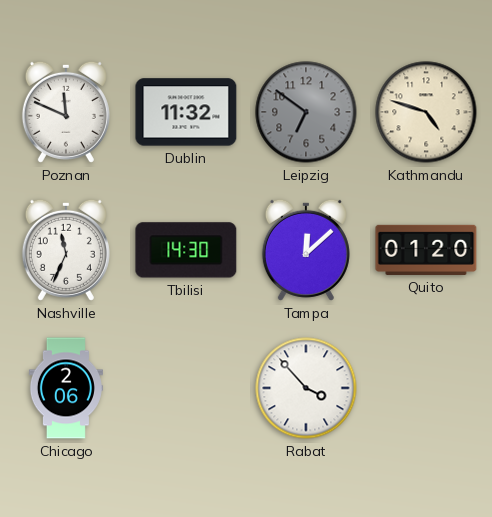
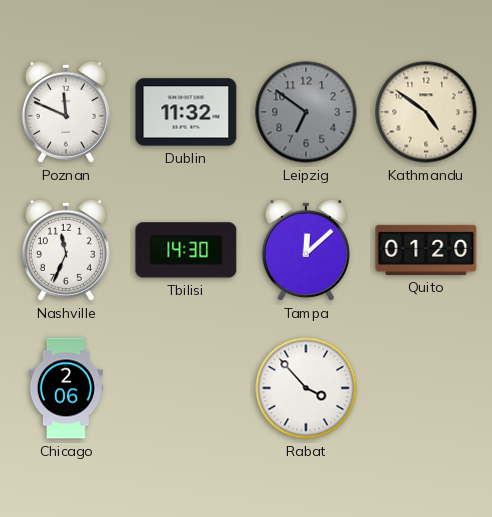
Kathmandu: 4:48 -> 4:51 (426, 112)
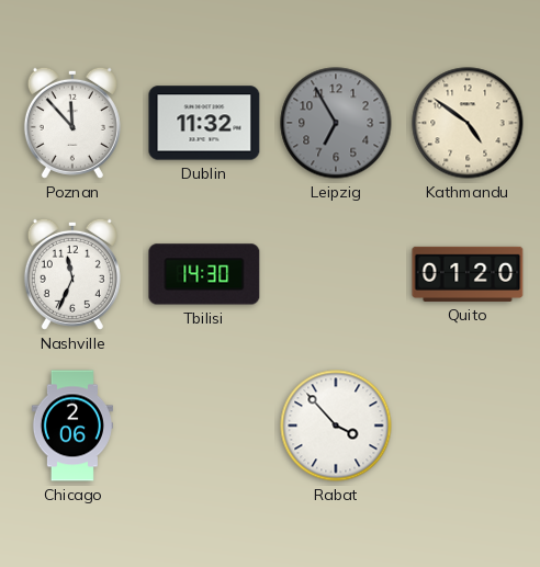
Poznan: 11:49 -> 11:53 (72, 123)
Leipzig: 6:51 -> 6:55 (336, 123)
Tampa: 12:08 -> none (306, 250)
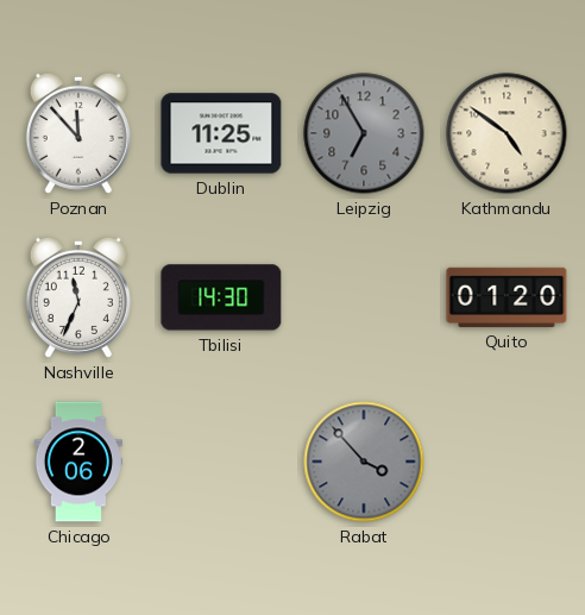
Dublin: 11:32 -> 11:25 (221, 133)
Rabat dial: white -> grey (364, 462)
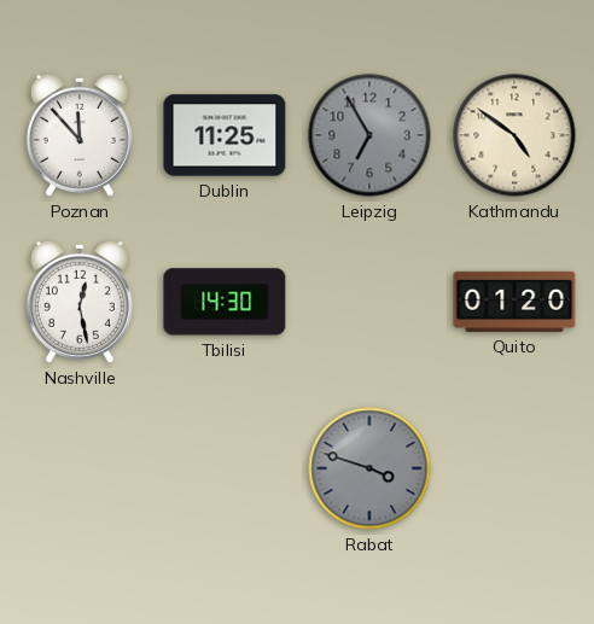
Nashville: 11:34 -> 12:28 (80, 302)
Chicago: 2:06 -> none (78, 462)
Rabat: 3:53 -> 3:48 (369, 468)
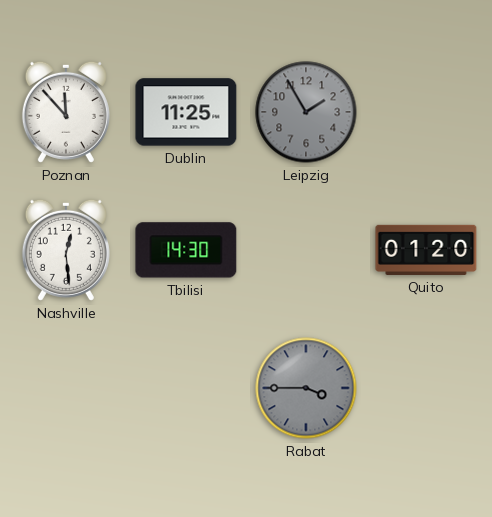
Leipzig: 6:55 -> 1:55 (306, 112)
Kathmandu: 4:51 -> none (514, 135)
Nashville: 12:28 -> 12:29 (66, 250)
Rabat: 3:48 -> 3:45 (306, 388)
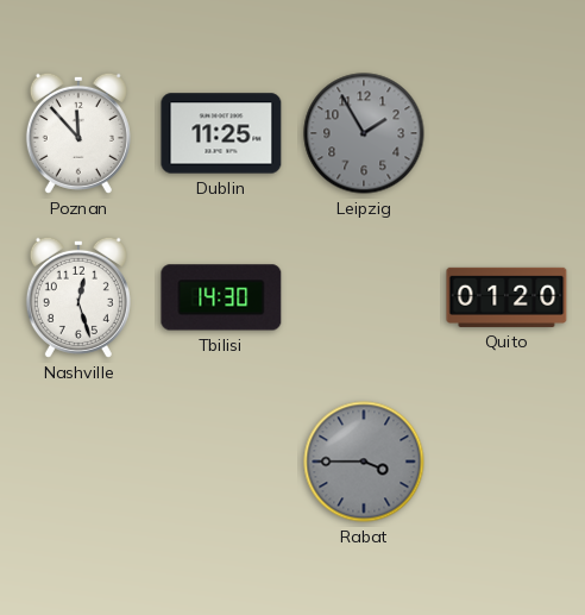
Nashville: 12:29 -> 12:27 (78, 297)
